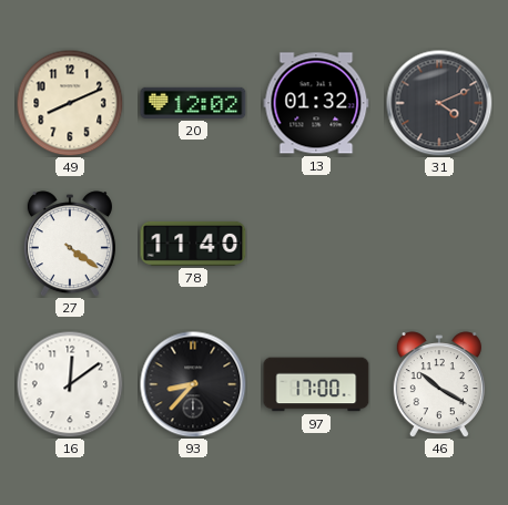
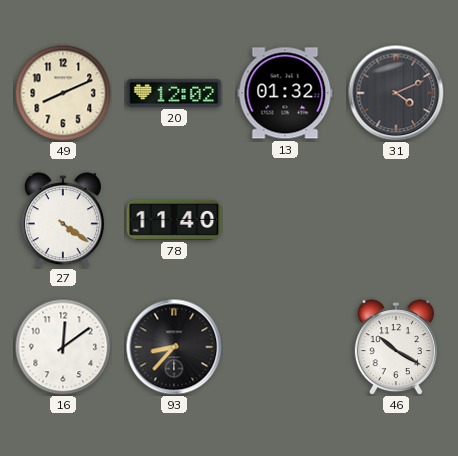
97: 17:00 -> none (316, 384)
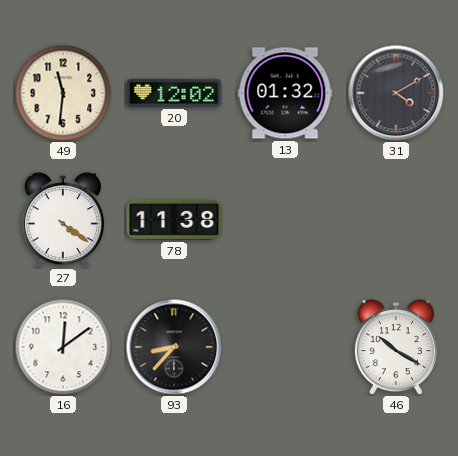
49: 8:11 -> 11:31 (63, 93)
31: 4:11 -> 4:10 (396, 93)
78: 11:40 -> 11:38 (174, 220)
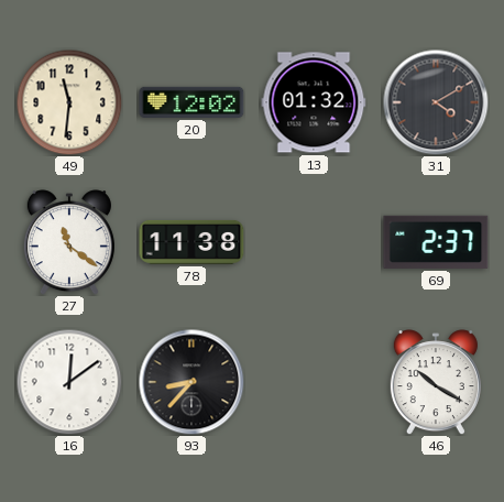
27: 4:21 -> 11:21 (69, 242)
69: none -> 2:37 (436, 242)
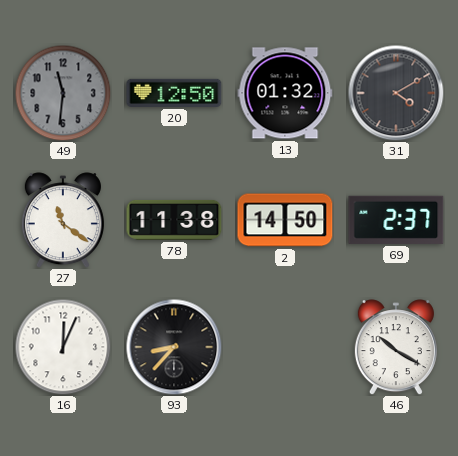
49 dial: cream -> grey (63, 93)
20: 12:02 -> 12:50 (174, 93)
2: none -> 14:50 (285, 220)
16: 12:09 -> 12:04 (63, 347)
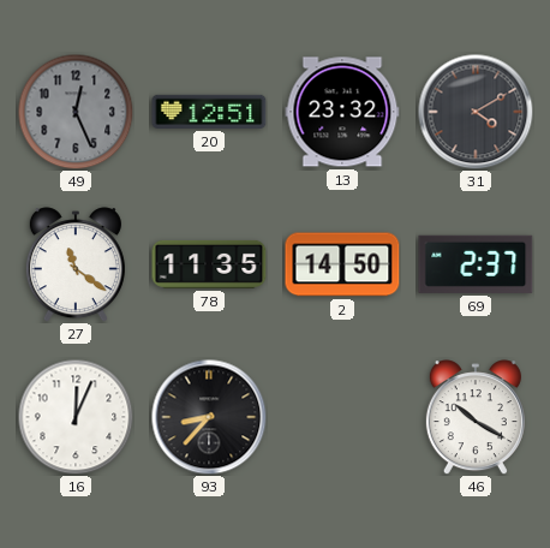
49: 11:31 -> 12:26 (76, 112)
20: 12:50 -> 12:51 (209, 112)
13: 01:32 -> 23:32 (342, 112)
78: 11:38 -> 11:35 (209, 264)
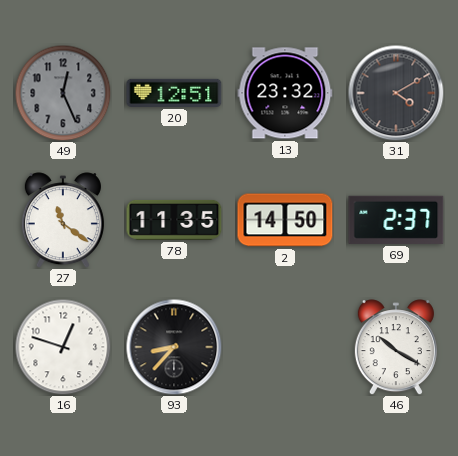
16: 12:04 -> 12:48 (63, 347)
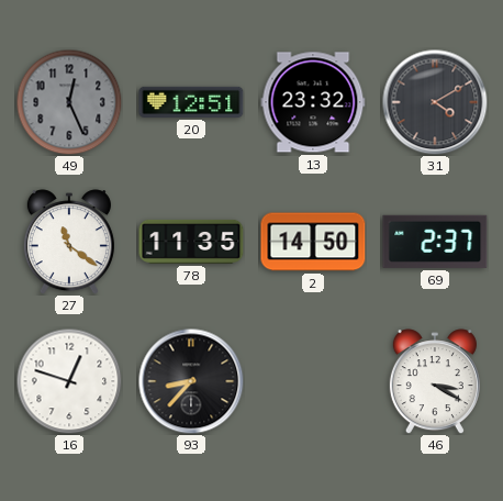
46: 10:20 -> 3:20 (435, 381)
